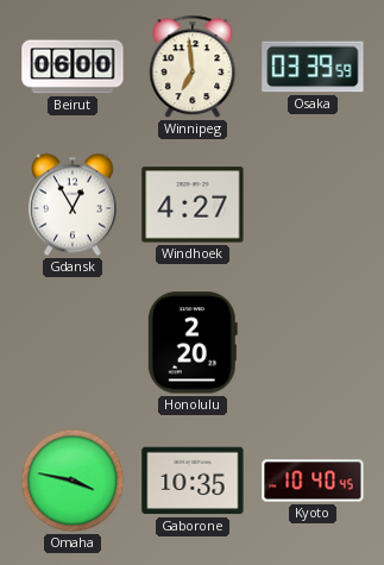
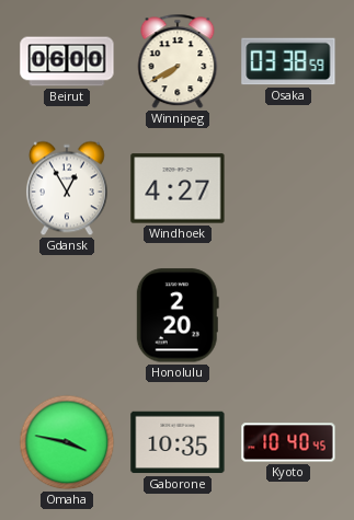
Winnipeg: 6:59 -> 7:40 (178, 61)
Osaka: 03:39 -> 03:38 (288, 61)
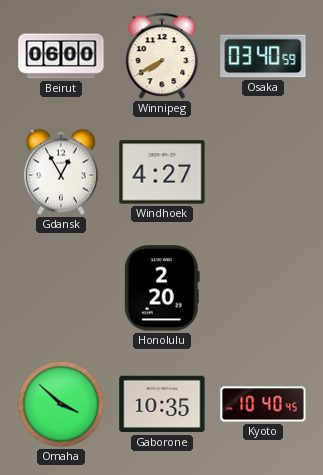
Osaka: 03:38 -> 03:40 (263, 56)
Omaha: 3:47 -> 3:52 (61, 404)
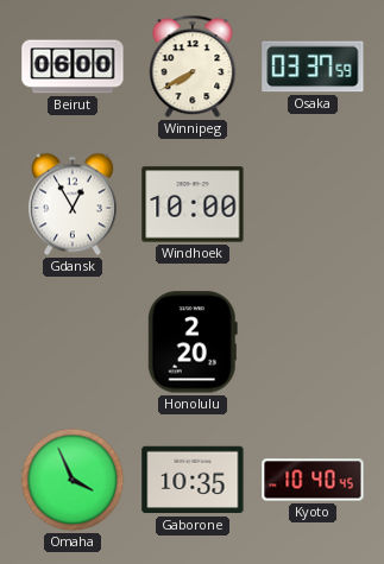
Osaka: 03:40 -> 03:37 (313, 66)
Windhoek: 4:27 -> 10:00 (193, 204)
Omaha: 3:52 -> 3:56 (73, 480)
